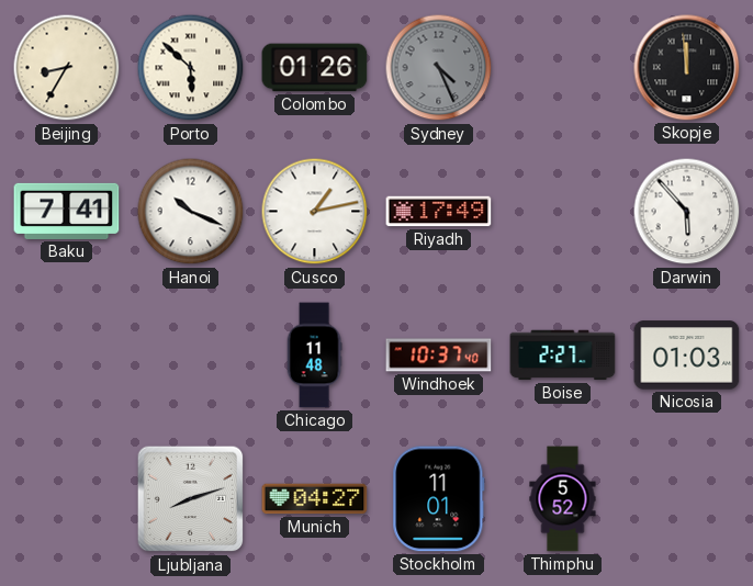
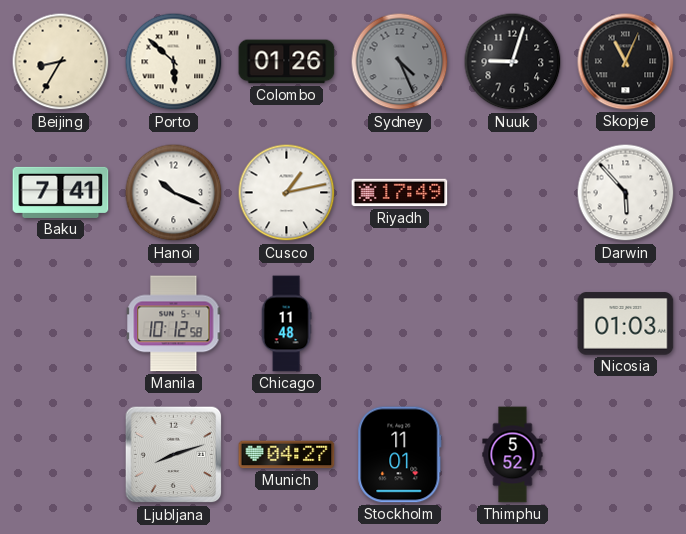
Nuuk: none -> 9:03 (513, 62)
Skopje: 11:59 -> 11:04 (626, 62)
Manila: none -> 10:12 (174, 324)
Windhoek: 10:37 -> none (439, 356)
Boise: 2:27 -> none (563, 356)
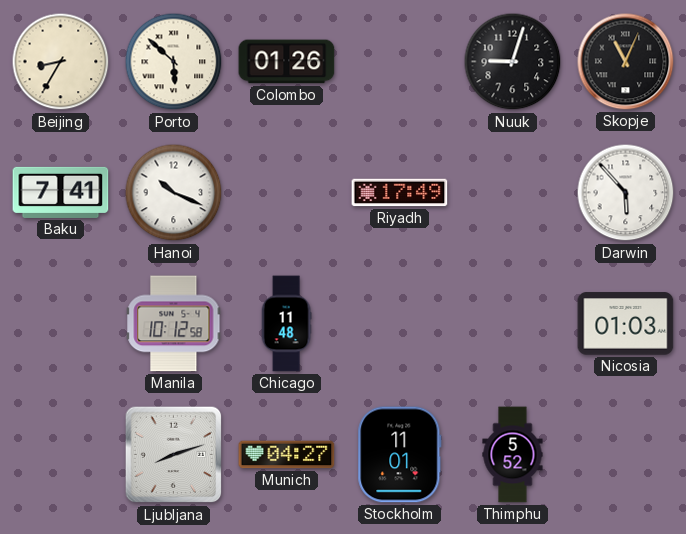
Sydney: 4:26 -> none (400, 62)
Cusco: 1:13 -> none (287, 193)
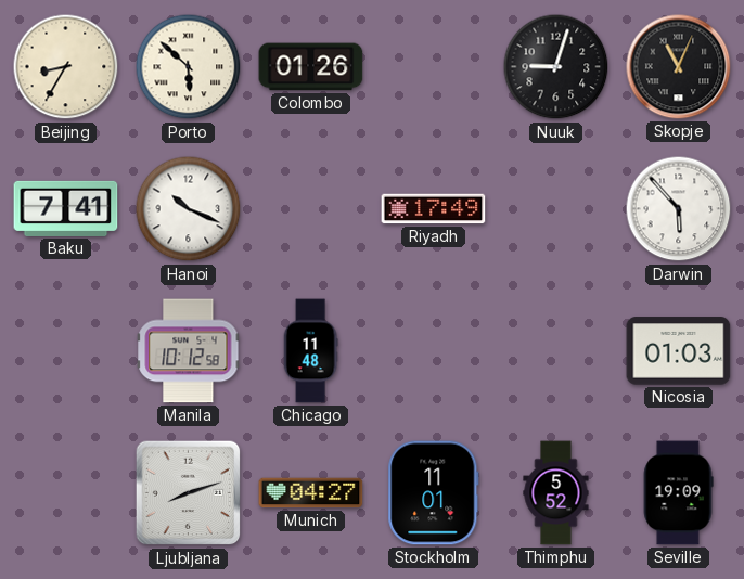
Seville: none -> 19:09 (678, 493)
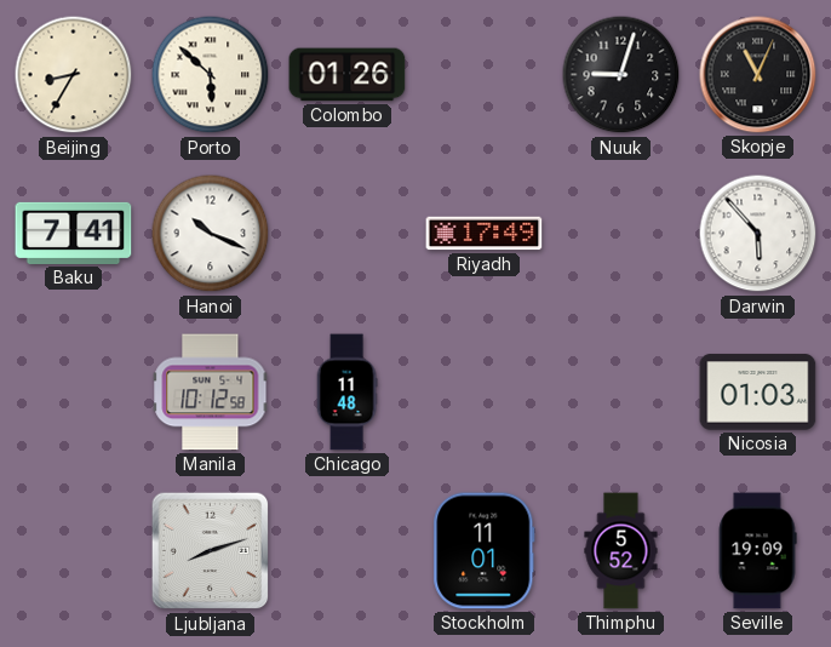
Munich: 04:27 -> none (311, 493)
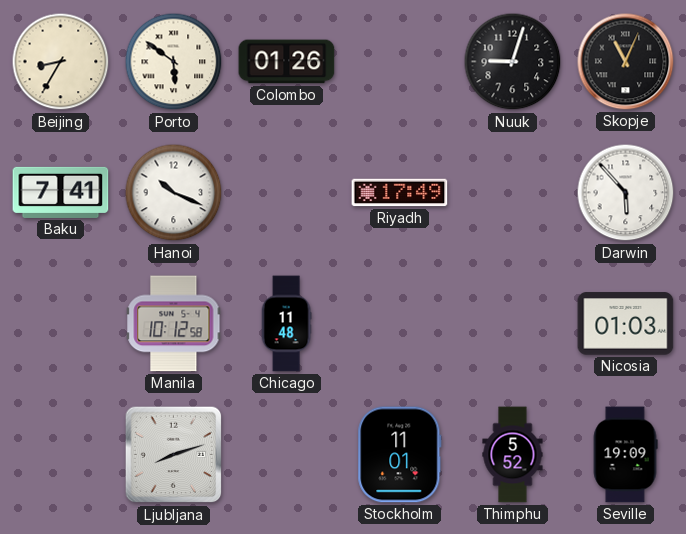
Porto: 5:52 -> 5:51 (174, 62)
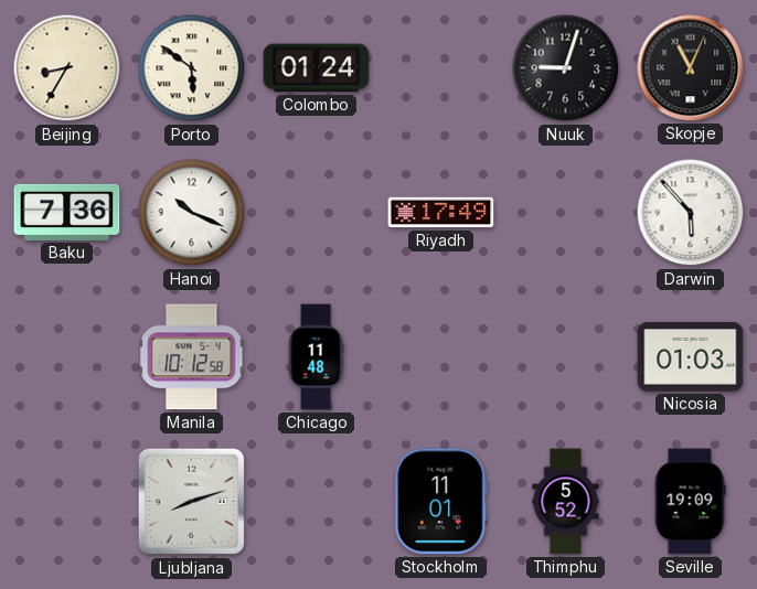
Colombo: 01:26 -> 01:24 (317, 68)
Baku: 7:41 -> 7:36 (67, 212)
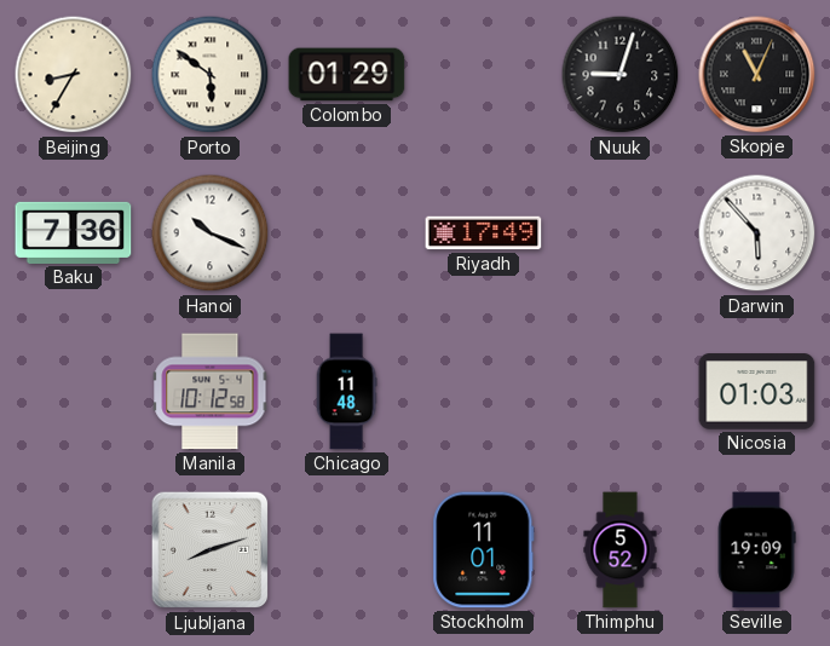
Colombo: 01:24 -> 01:29 (347, 75)
